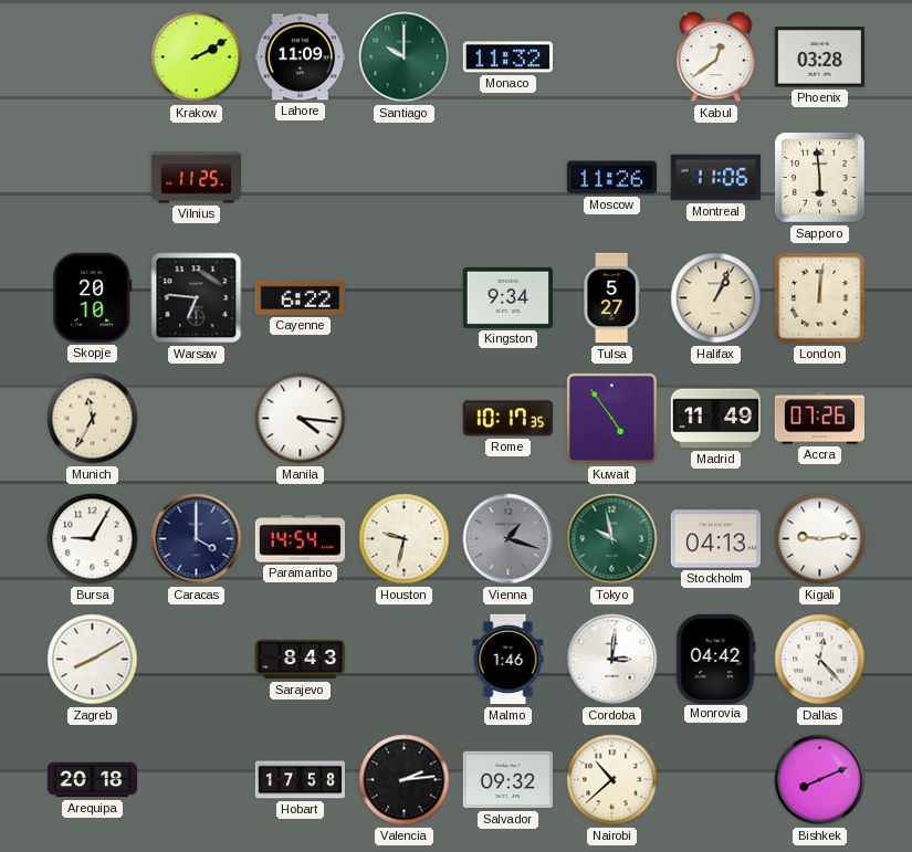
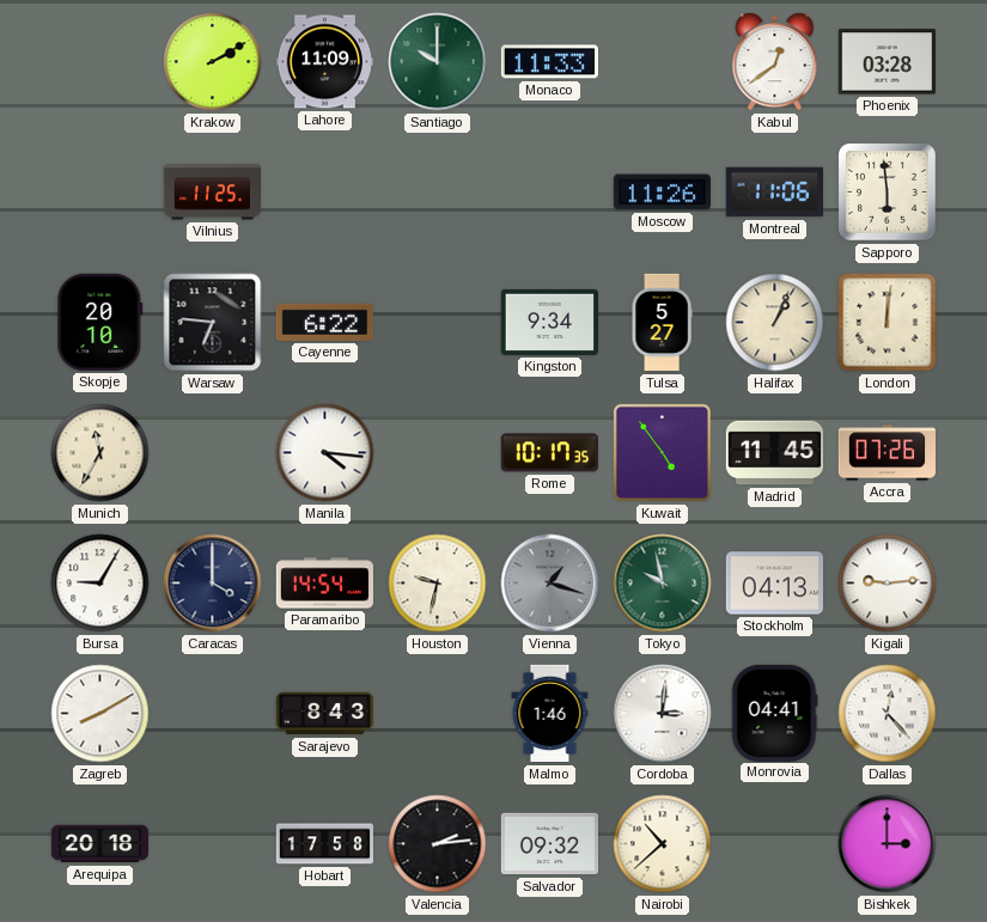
Monaco: 11:32 -> 11:33 (549, 62)
Madrid: 11:49 -> 11:45 (774, 453)
Monrovia: 04:42 -> 04:41 (775, 713)
Bishkek: 8:11 -> 3:00 (888, 844)
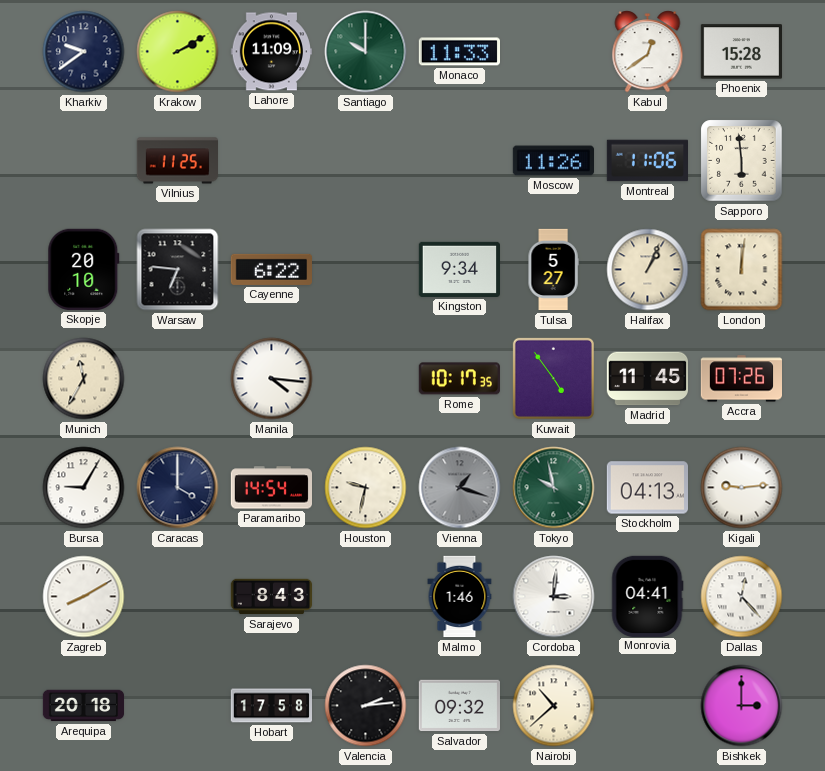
Kharkiv: none -> 9:39 (84, 52)
Phoenix: 03:28 -> 15:28 (741, 52)
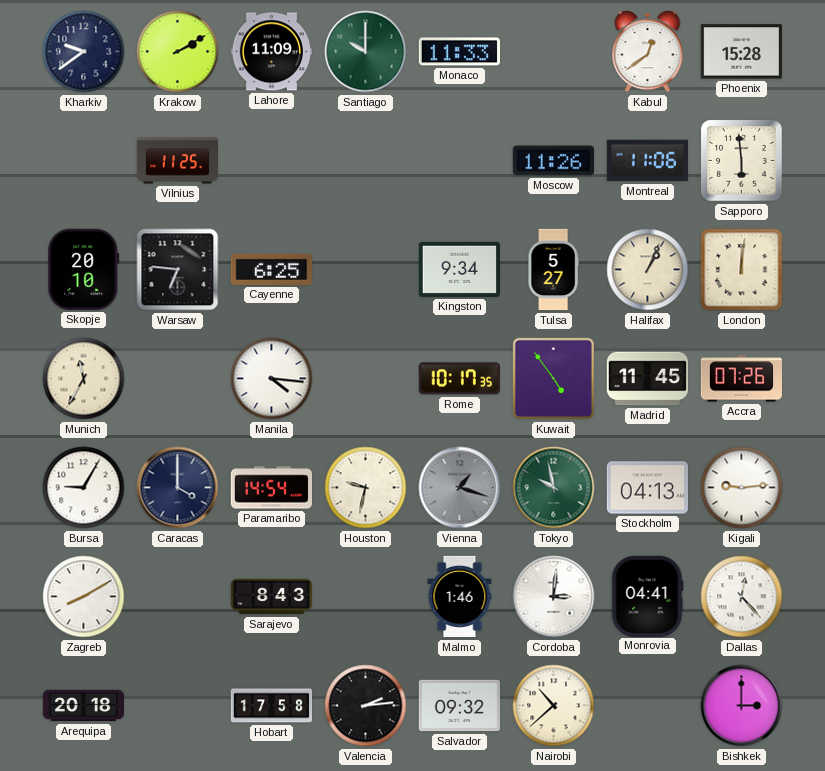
Cayenne: 6:22 -> 6:25 (271, 269)
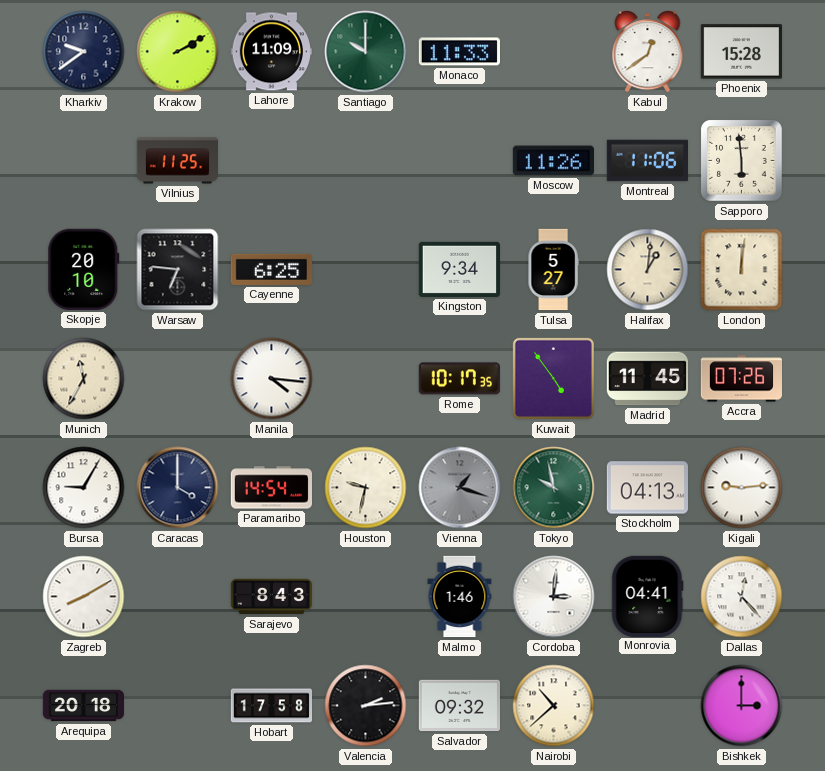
Halifax: 1:04 -> 1:01 (648, 270)
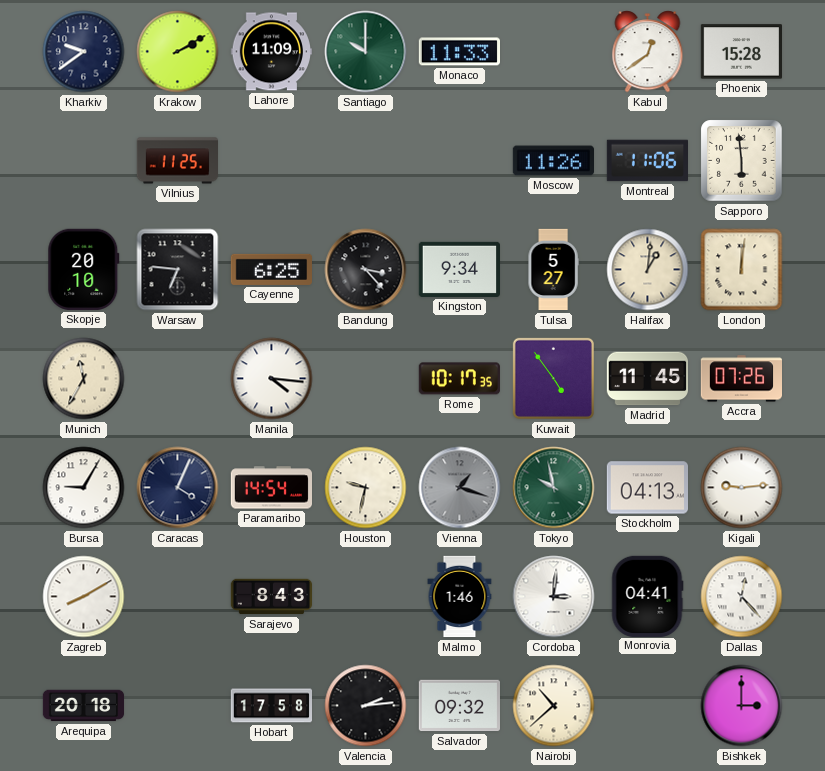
Bandung: none -> 3:23 (366, 270)
Caracas: 4:00 -> 4:04 (178, 488)
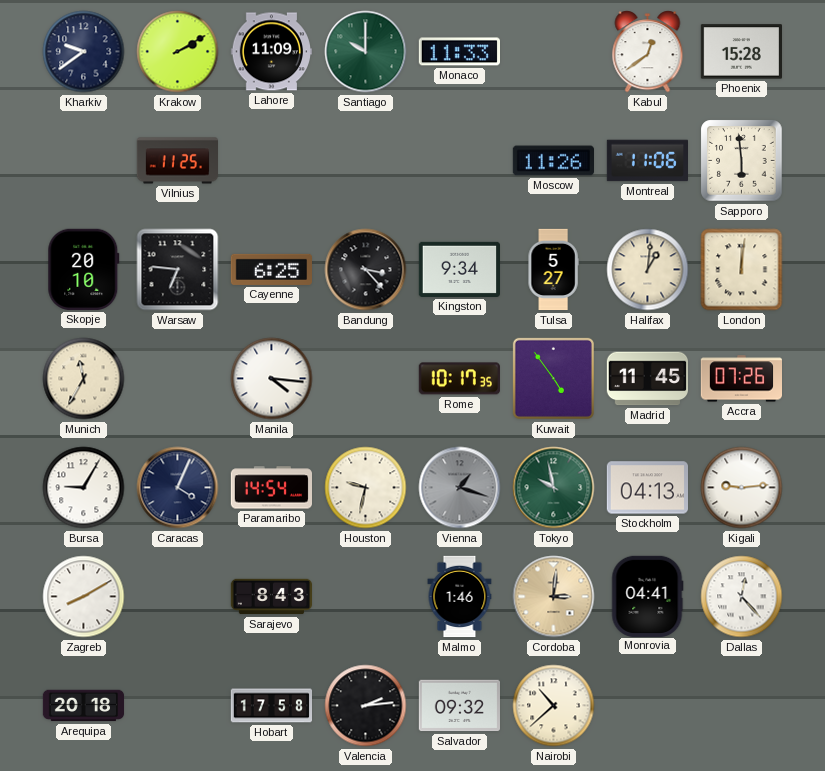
Cordoba dial: white -> champagne (554, 597)
Bishkek: 3:00 -> none (742, 706)
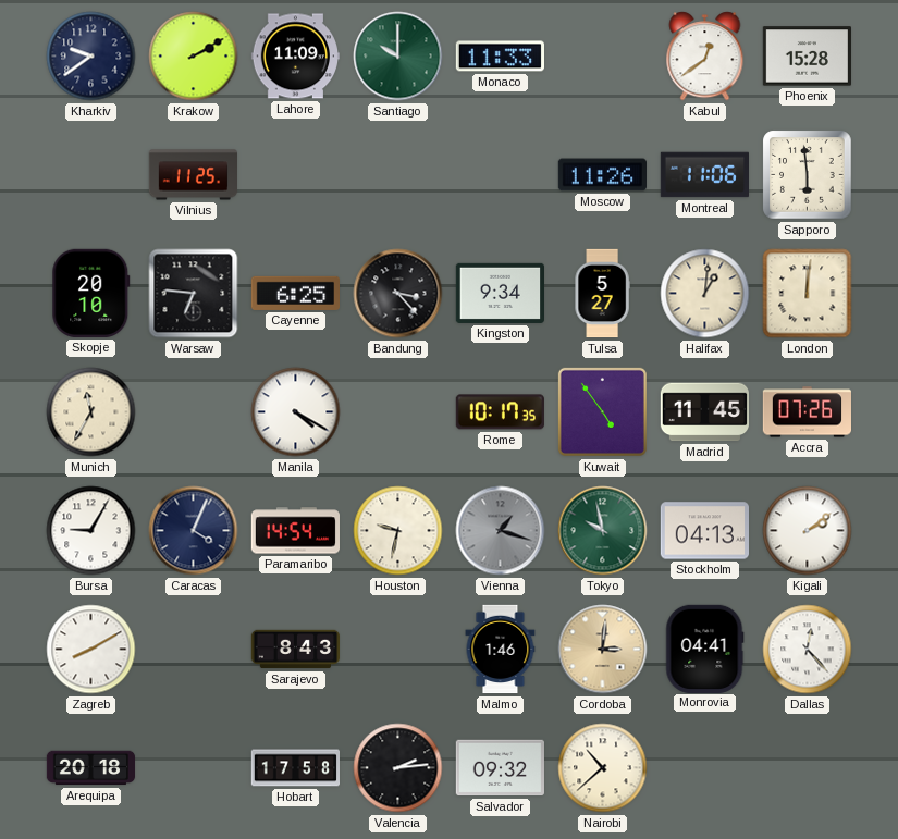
Manila: 4:16 -> 4:20 (296, 412)
Kigali: 9:14 -> 2:09 (808, 531)
